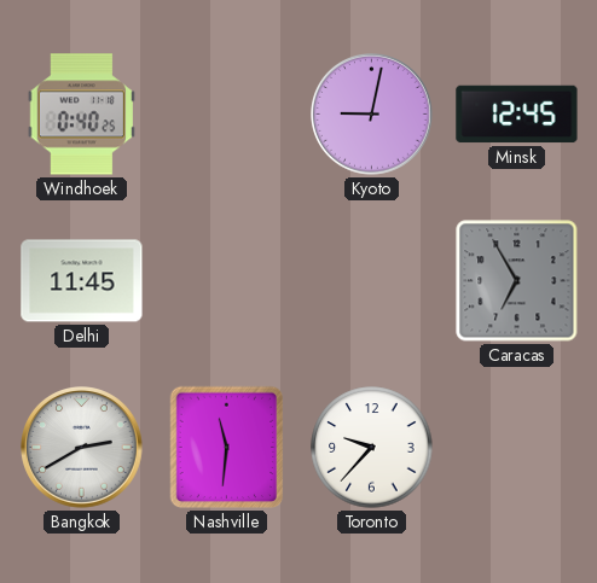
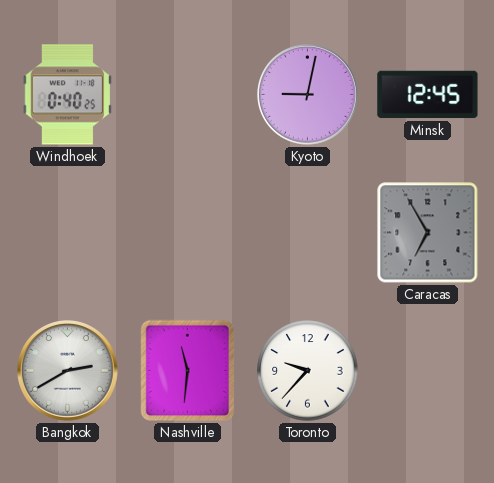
Delhi: 11:45 -> none (82, 281)
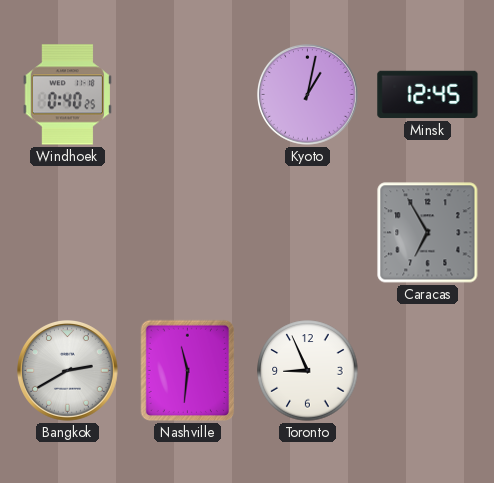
Kyoto: 9:02 -> 1:02 (308, 95)
Toronto: 9:37 -> 8:56 (308, 371)
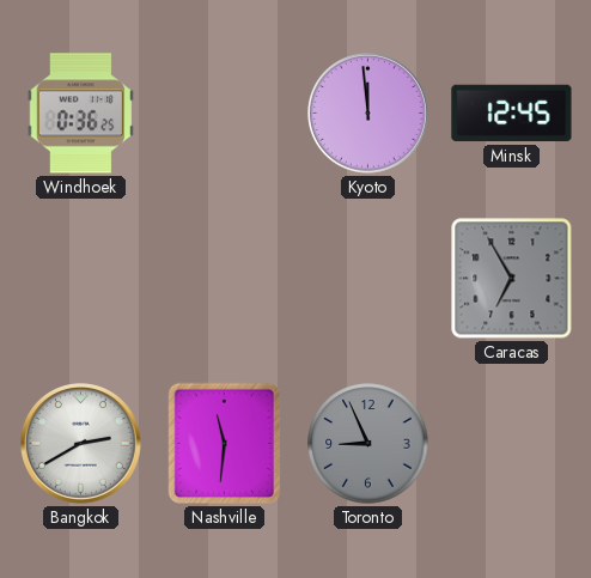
Windhoek: 0:40 -> 0:36 (80, 114)
Kyoto: 1:02 -> 11:59 (368, 114)
Toronto dial: white -> grey (368, 444)
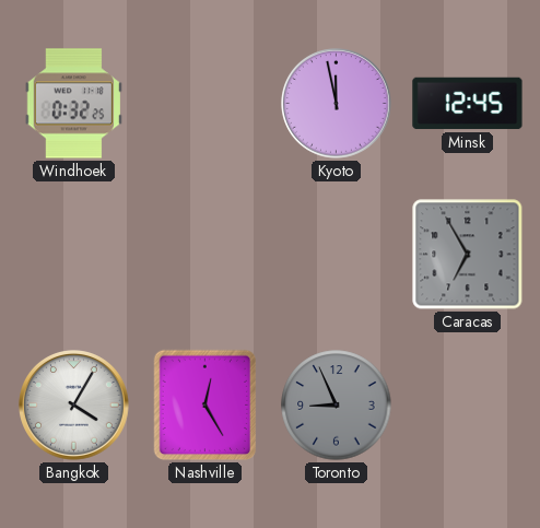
Windhoek: 0:36 -> 0:32 (73, 104)
Kyoto: 11:59 -> 11:58 (337, 104)
Bangkok: 2:40 -> 4:05 (74, 406)
Nashville: 11:31 -> 12:25 (206, 406)
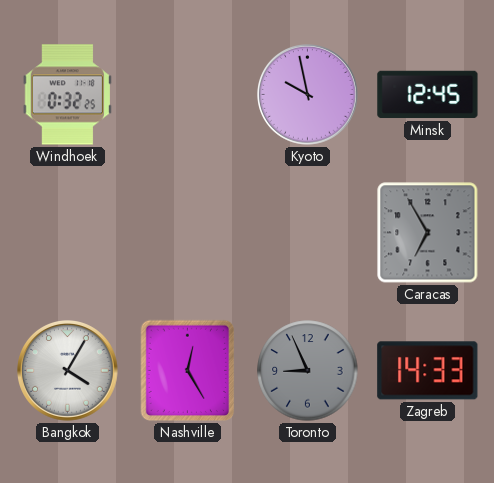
Kyoto: 11:58 -> 9:58 (308, 95)
Zagreb: none -> 14:33 (428, 371)
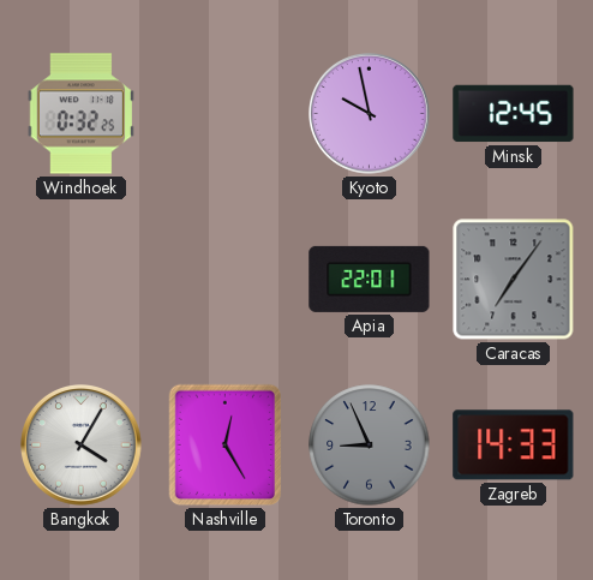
Apia: none -> 22:01 (370, 279)
Caracas: 6:55 -> 7:06 (514, 280)
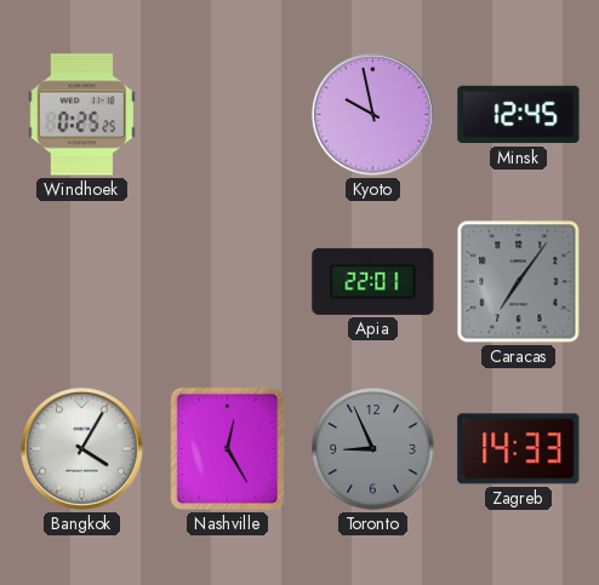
Windhoek: 0:32 -> 0:25 (81, 115)
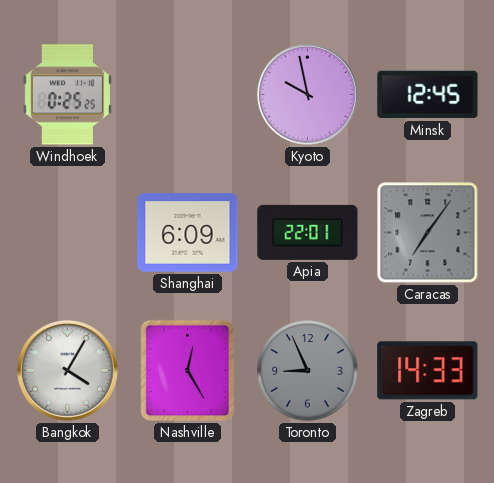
Shanghai: none -> 6:09 (188, 233)
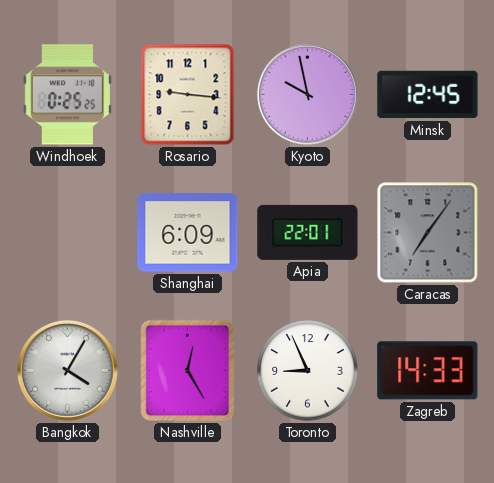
Rosario: none -> 9:16 (188, 95)
Toronto dial: grey -> white (308, 371)
